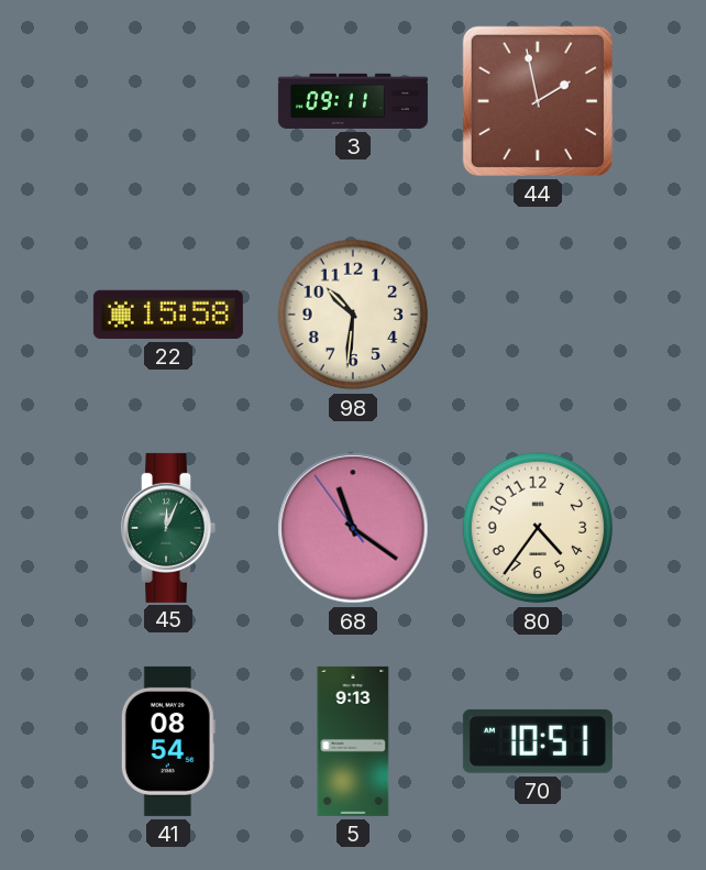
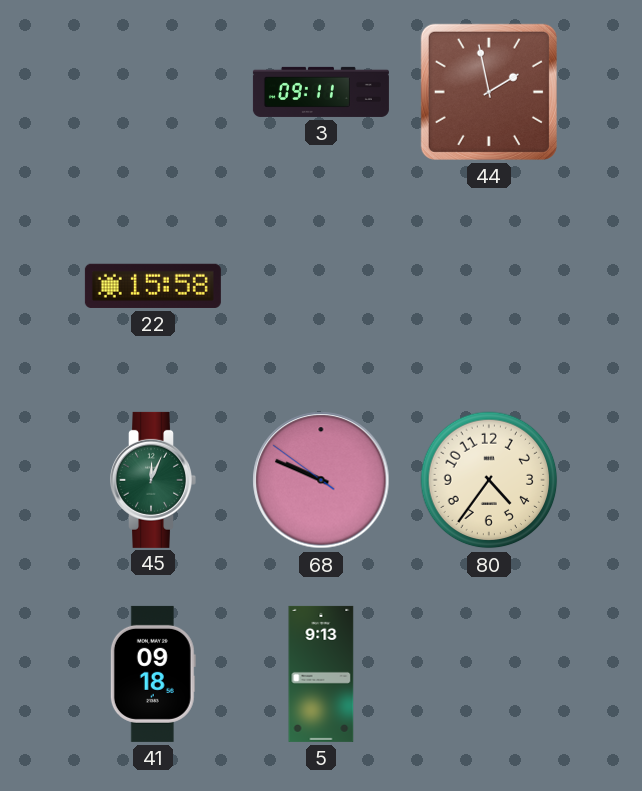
98: 10:31 -> none (353, 315)
68: 11:20 -> 9:48 (321, 480)
41: 08:54 -> 09:18 (153, 674)
70: 10:51 -> none (538, 741)
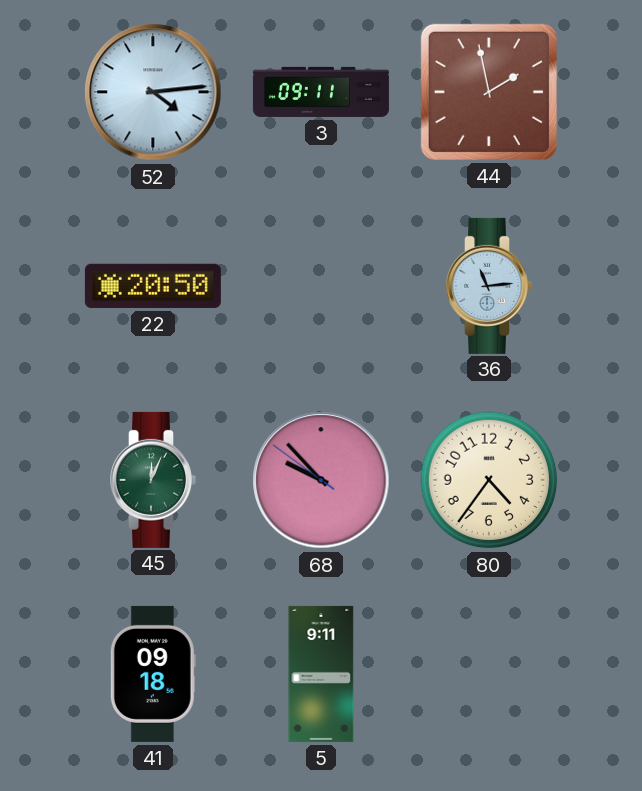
52: none -> 4:14 (153, 92)
22: 15:58 -> 20:50 (153, 286)
36: none -> 11:14 (489, 286)
68: 9:48 -> 9:52 (321, 480)
5: 9:13 -> 9:11 (321, 674)
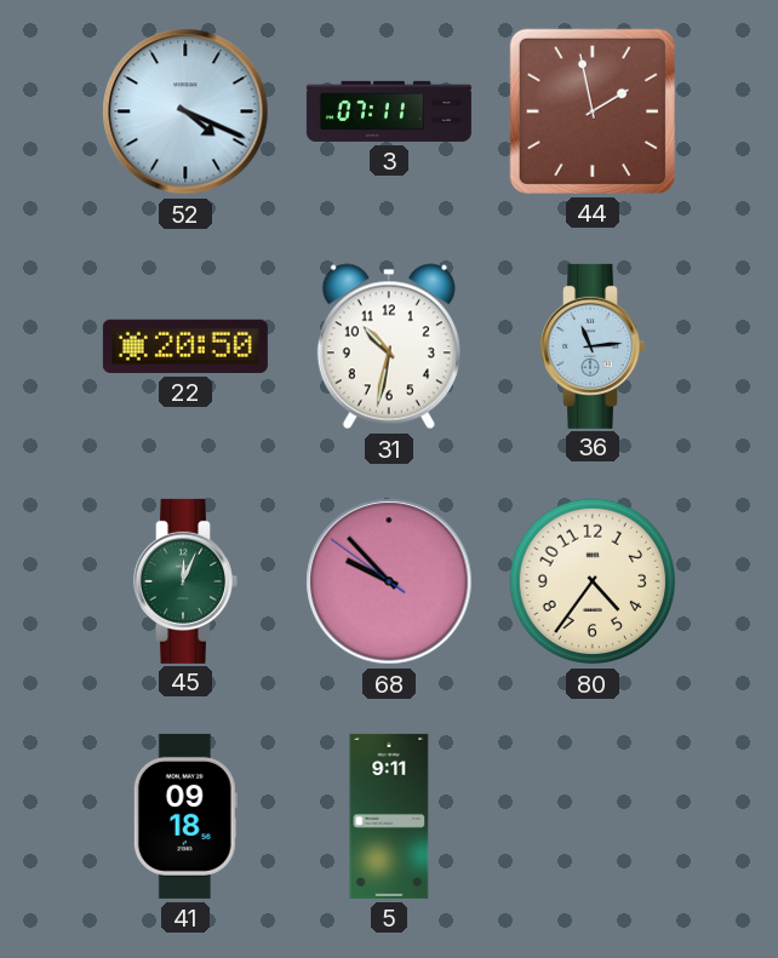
52: 4:14 -> 4:19 (185, 111)
3: 09:11 -> 07:11 (389, 111)
31: none -> 10:32 (389, 346)
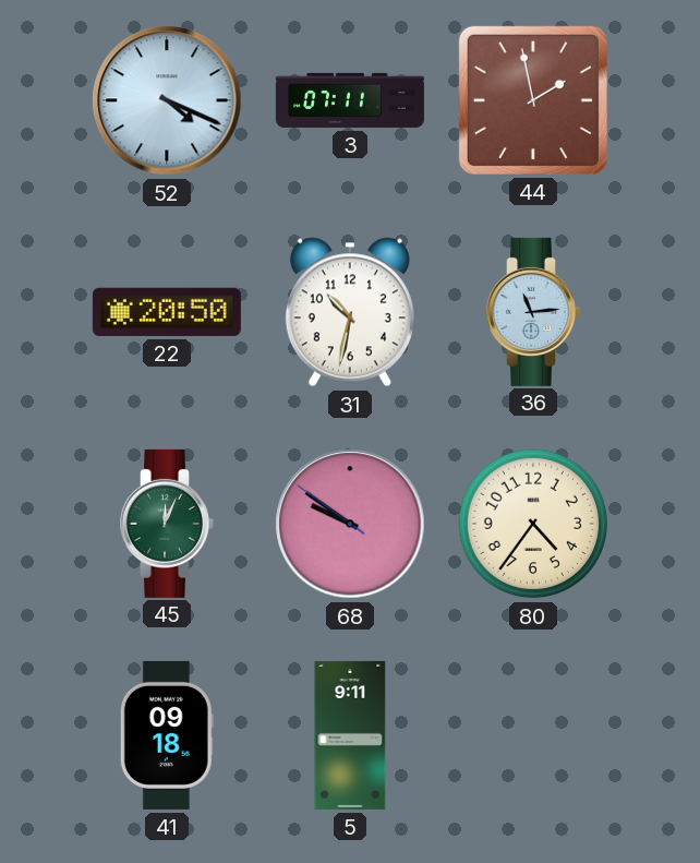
68: 9:52 -> 9:50 (350, 524)
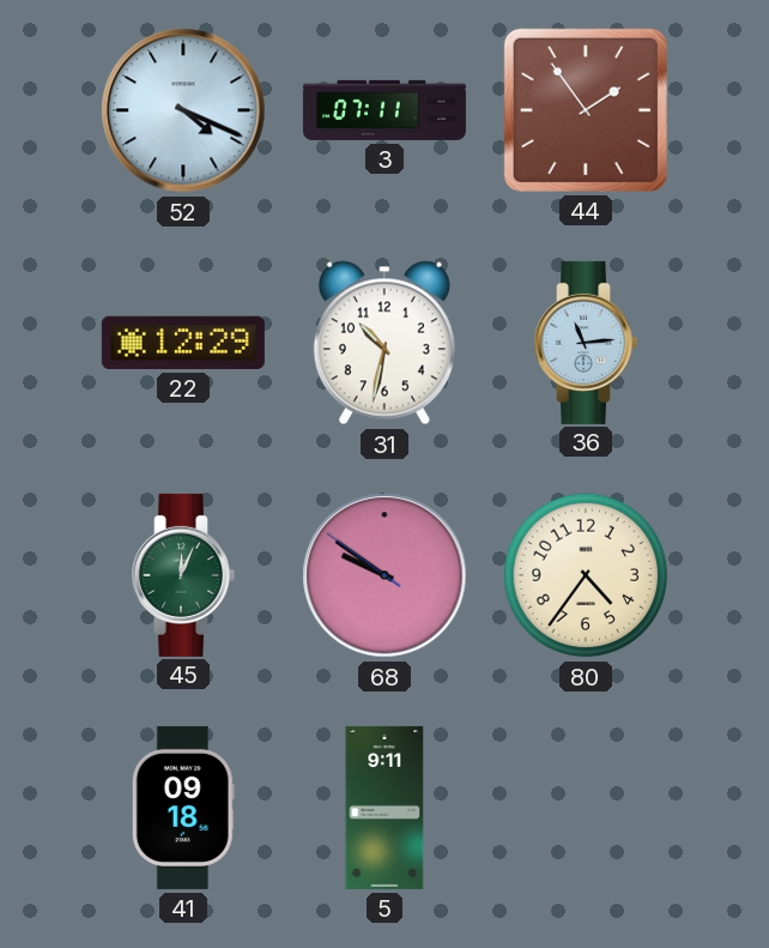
44: 1:58 -> 1:54 (586, 110)
22: 20:50 -> 12:29 (183, 343)
